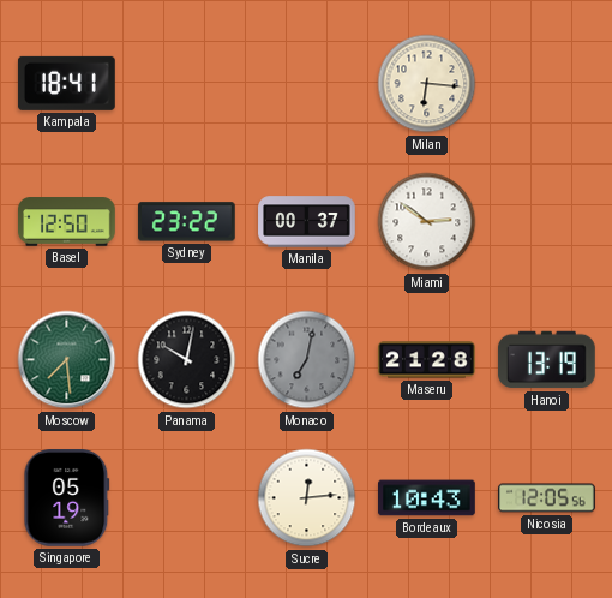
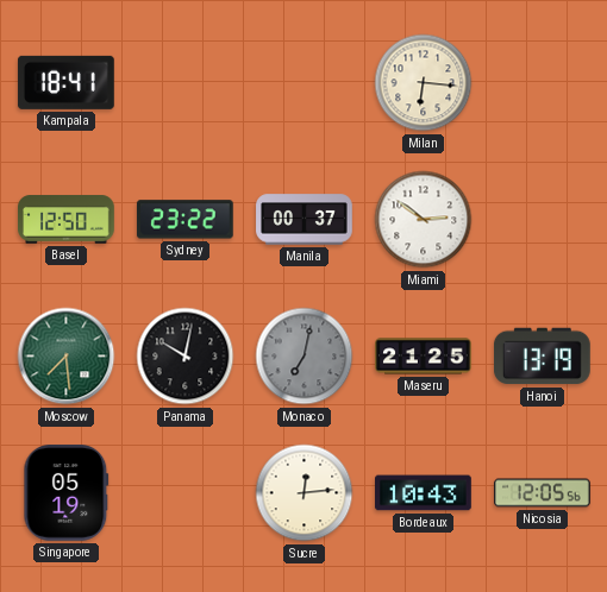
Maseru: 21:28 -> 21:25 (424, 357)
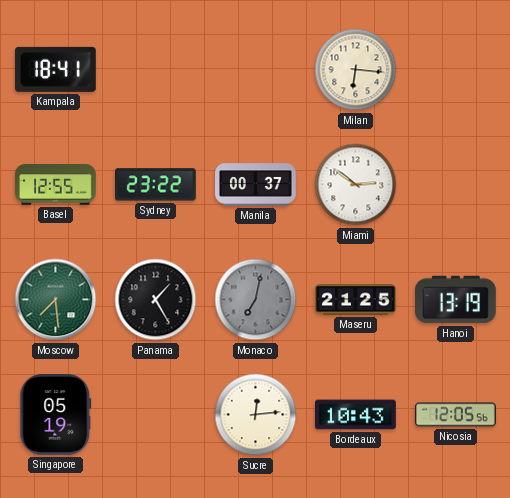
Basel: 12:50 -> 12:55 (56, 185)
Panama: 10:02 -> 1:25 (156, 300)
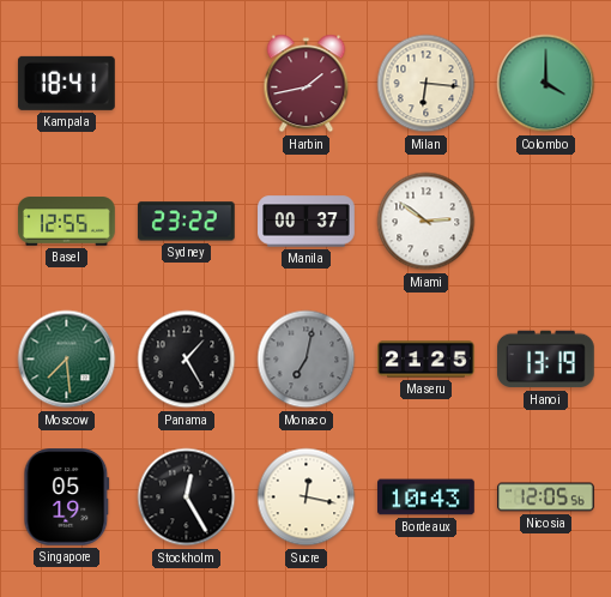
Harbin: none -> 1:43 (307, 84)
Colombo: none -> 4:00 (546, 84)
Stockholm: none -> 12:25 (187, 497)
Sucre: 12:14 -> 12:17 (307, 497)
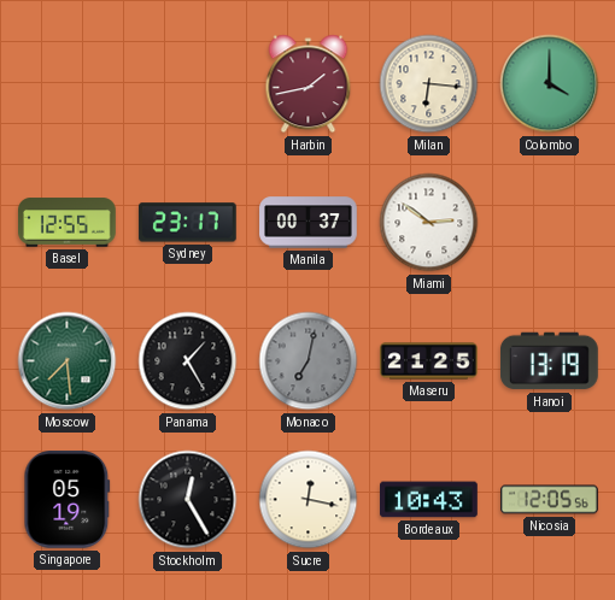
Kampala: 18:41 -> none (66, 83)
Sydney: 23:22 -> 23:17 (187, 223)
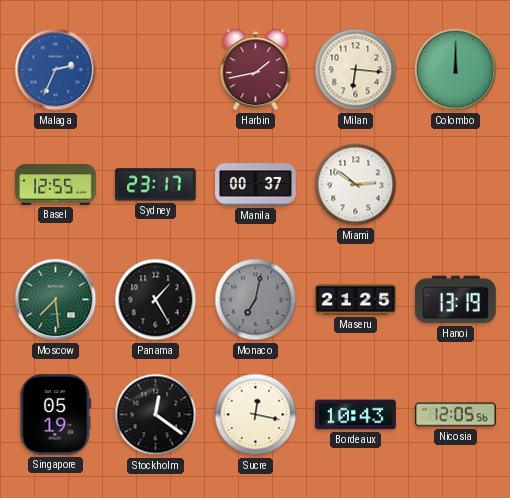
Malaga: none -> 2:34 (56, 70)
Colombo: 4:00 -> 12:00 (456, 70)
Stockholm: 12:25 -> 12:21 (156, 415)
